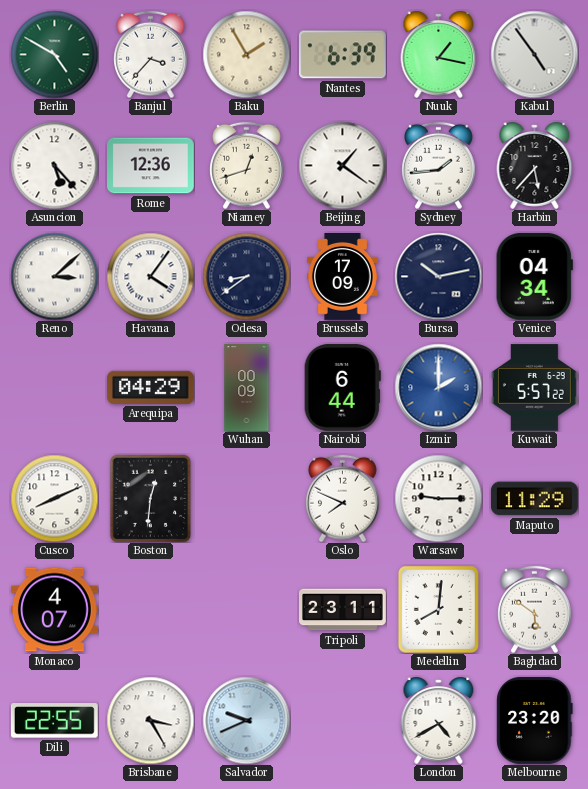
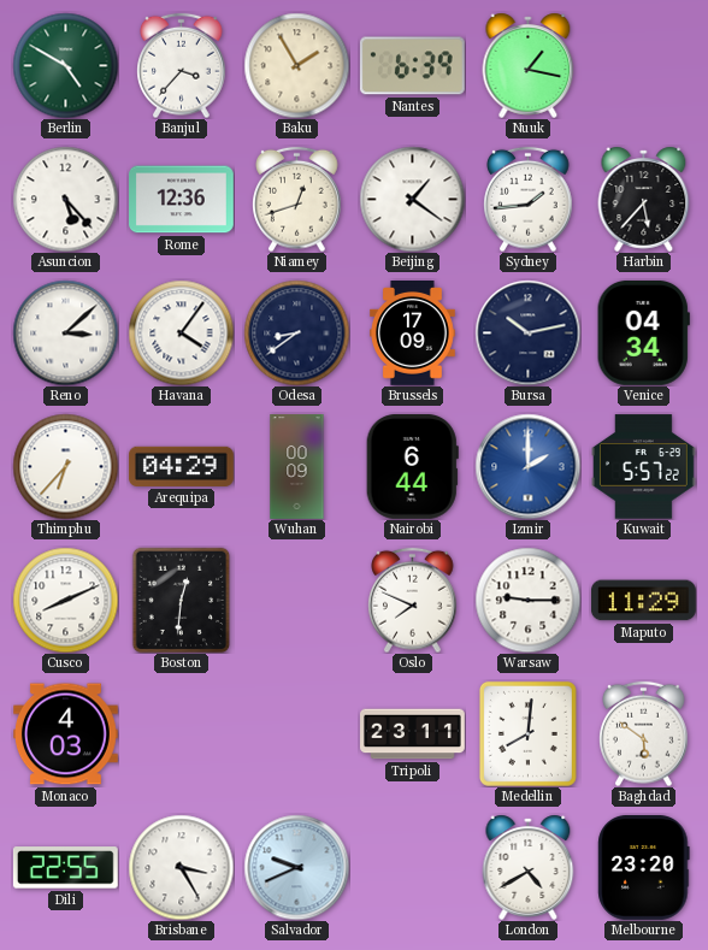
Kabul: 4:54 -> none (534, 54)
Thimphu: none -> 6:37 (65, 466)
Monaco: 4:07 -> 4:03 (66, 734)
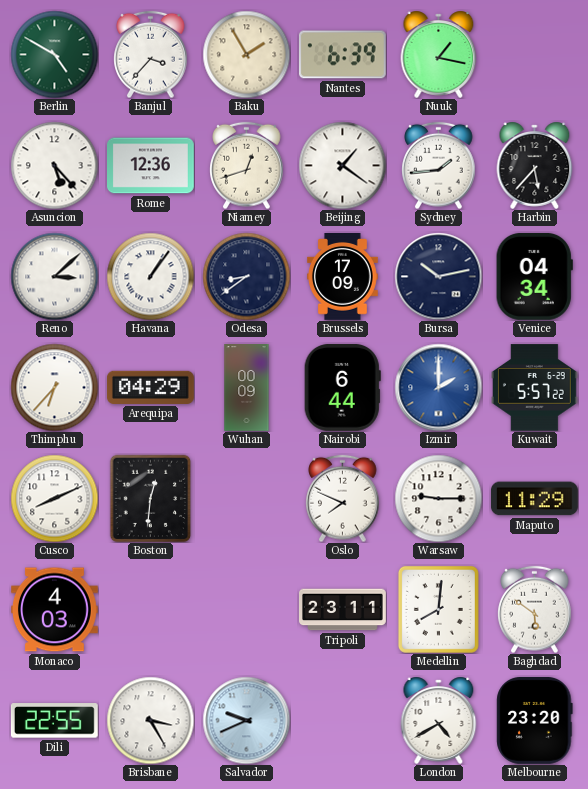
Havana: 4:06 -> 1:06 (150, 276)
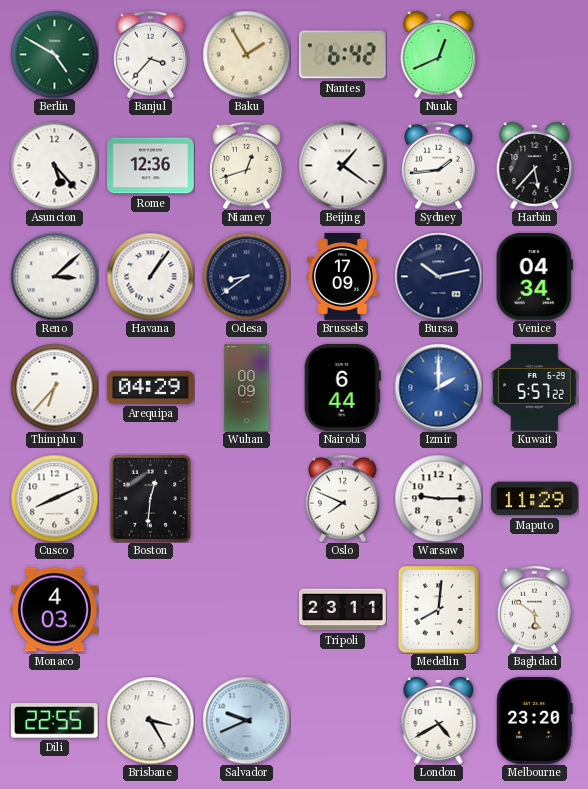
Nantes: 6:39 -> 6:42 (342, 55)
Nuuk: 1:17 -> 12:41 (439, 54)
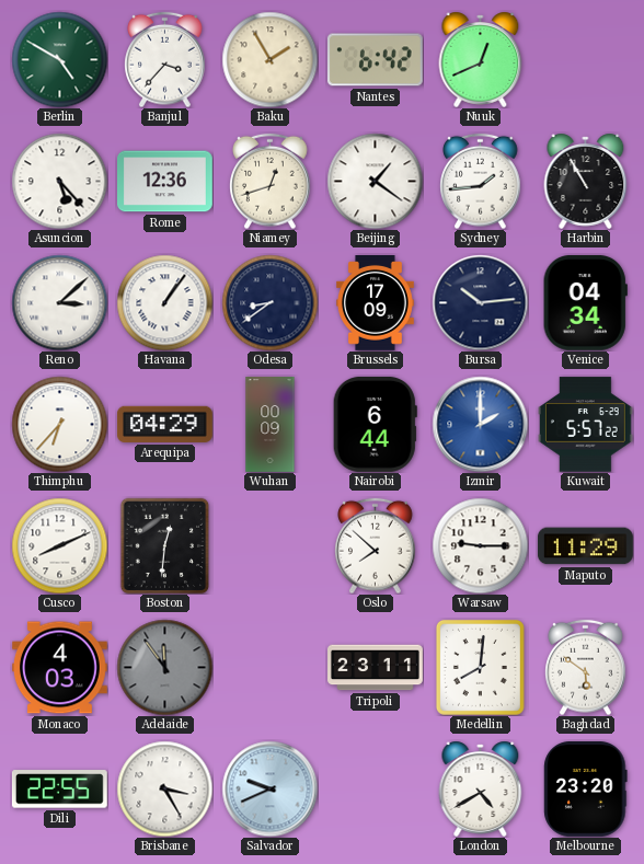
Harbin: 5:37 -> 10:55 (586, 181)
Bursa: 10:13 -> 10:14 (480, 302)
Oslo: 7:49 -> 7:52 (376, 545)
Adelaide: none -> 11:54 (164, 667)
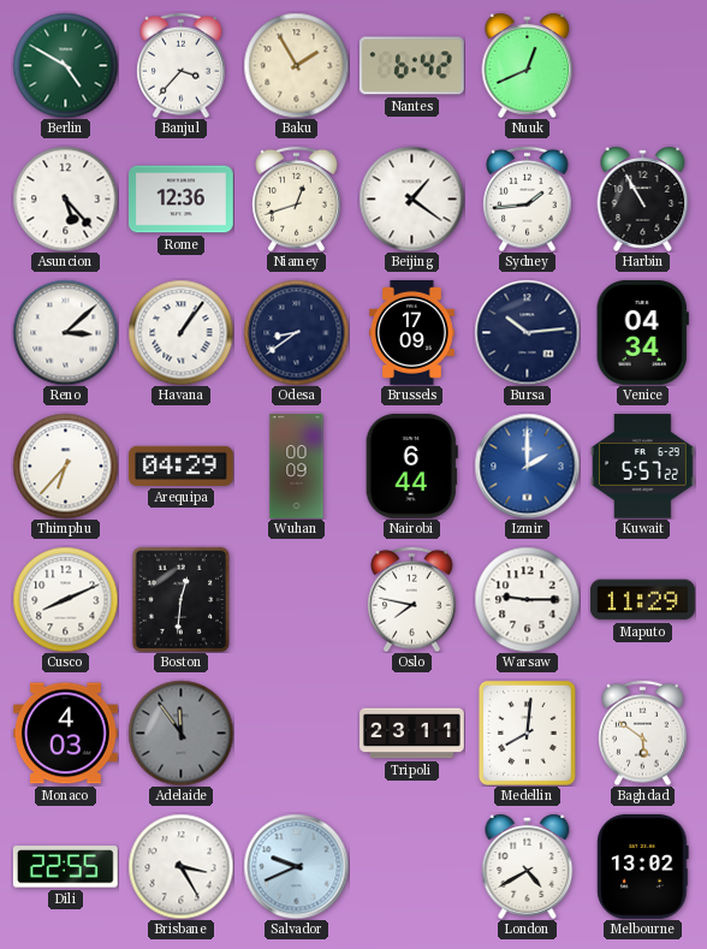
Oslo: 7:52 -> 7:47 (412, 599)
Melbourne: 23:20 -> 13:02 (643, 866)
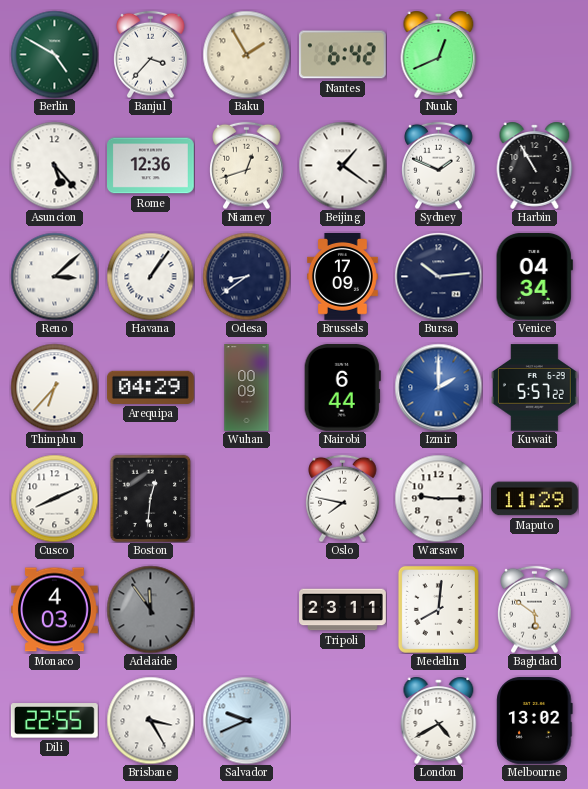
Sydney: 1:44 -> 1:49 (439, 165)
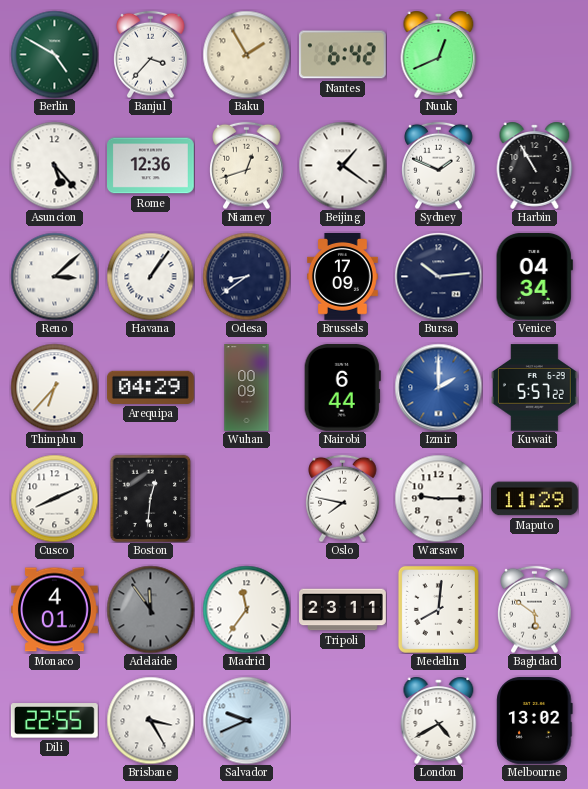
Monaco: 4:03 -> 4:01 (55, 610)
Madrid: none -> 11:36 (246, 609)
